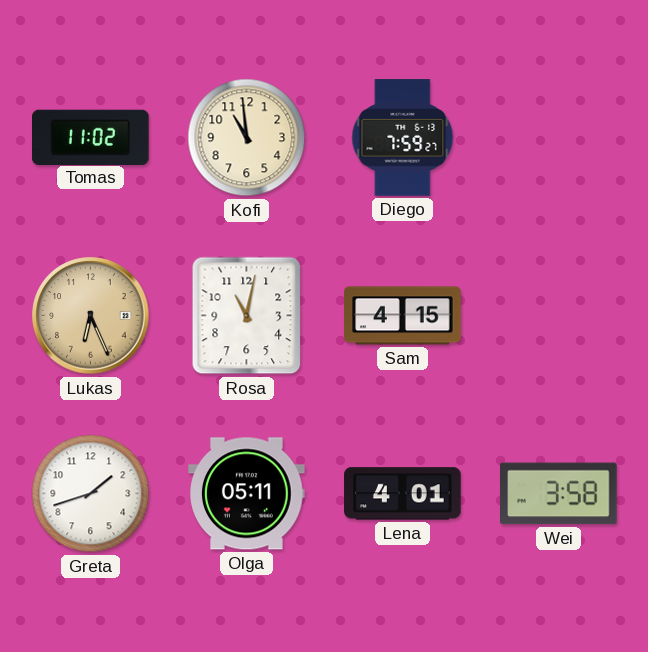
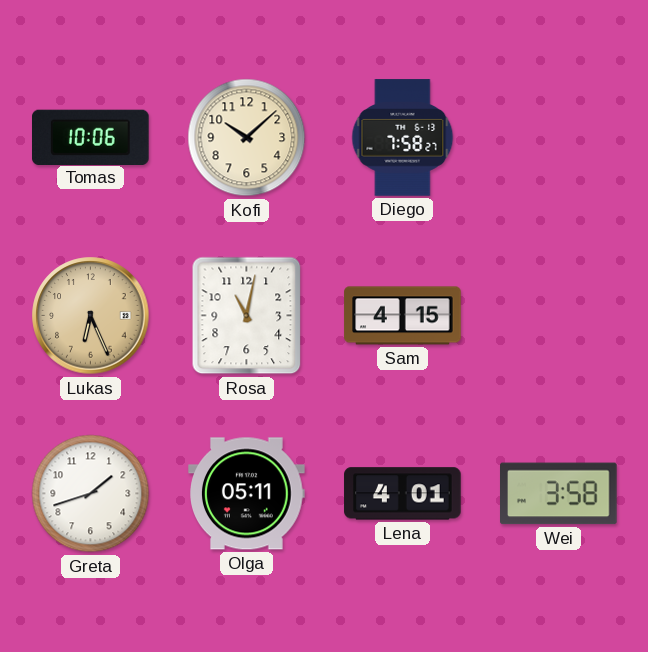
Tomas: 11:02 -> 10:06 (91, 137)
Kofi: 10:59 -> 10:08 (247, 138)
Diego: 7:59 -> 7:58 (403, 138)
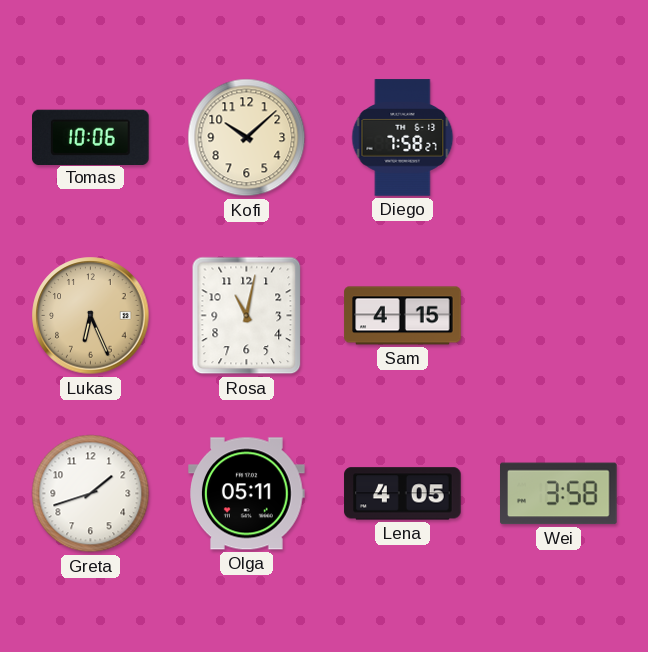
Lena: 4:01 -> 4:05 (403, 494)
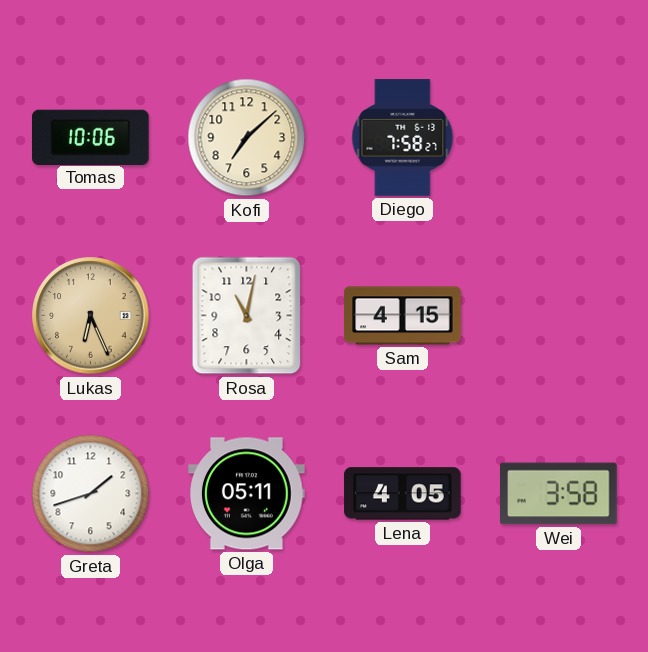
Kofi: 10:08 -> 7:08 (247, 138)
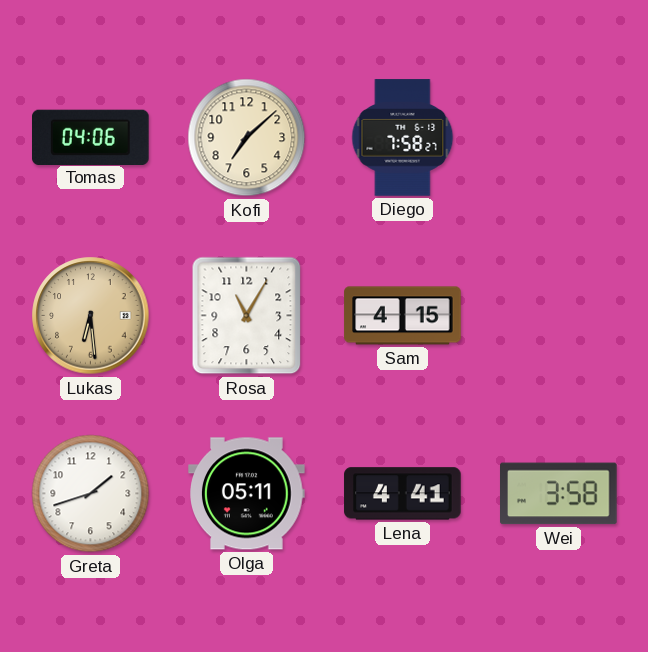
Tomas: 10:06 -> 04:06 (91, 137)
Lukas: 6:26 -> 6:29 (91, 316)
Rosa: 11:02 -> 11:05 (247, 316)
Lena: 4:05 -> 4:41 (403, 494)
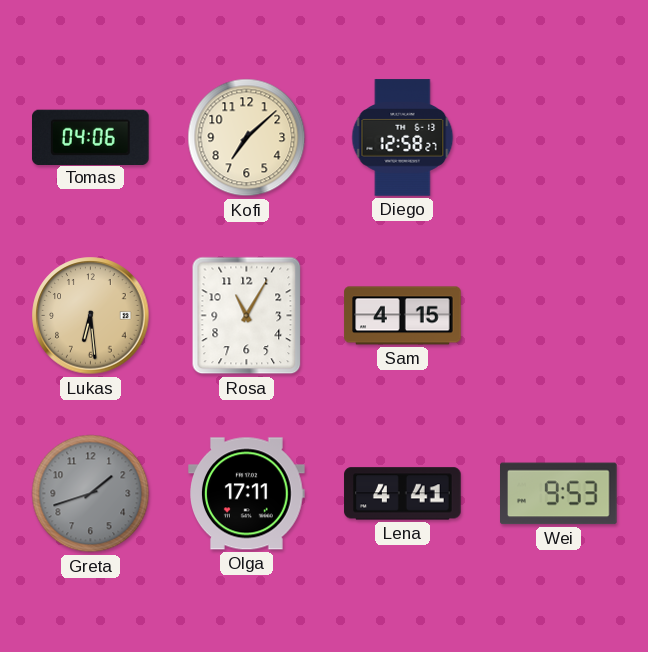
Diego: 7:58 -> 12:58 (403, 138)
Greta dial: white -> grey (91, 494)
Olga: 05:11 -> 17:11 (247, 494)
Wei: 3:58 -> 9:53 (559, 494)
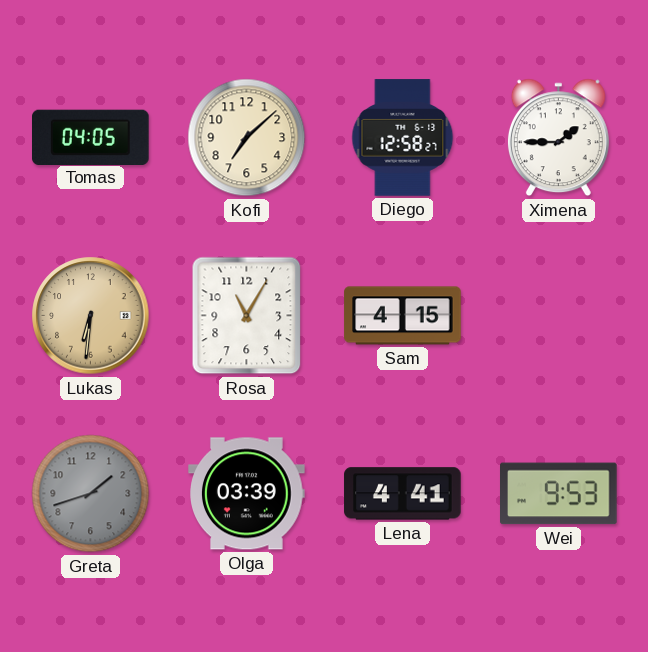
Tomas: 04:06 -> 04:05 (91, 137)
Ximena: none -> 1:45 (558, 138)
Lukas: 6:29 -> 6:31 (91, 316)
Olga: 17:11 -> 03:39 (247, 494)
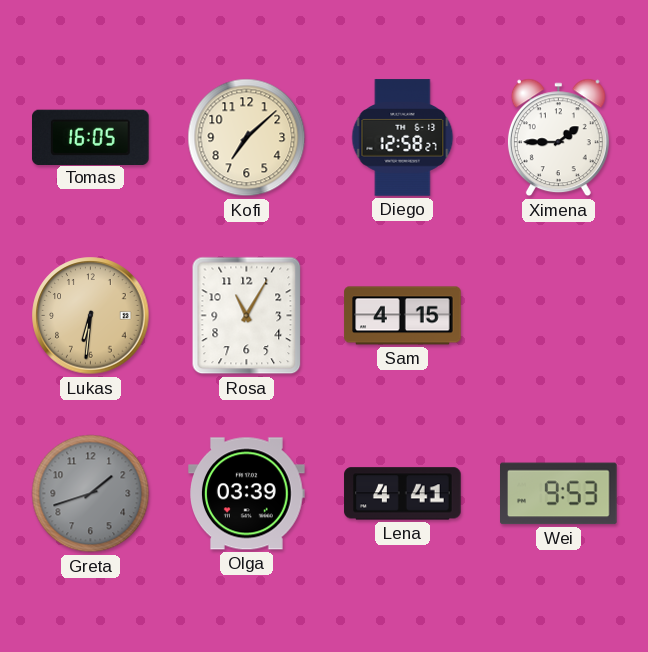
Tomas: 04:05 -> 16:05 (91, 137)
